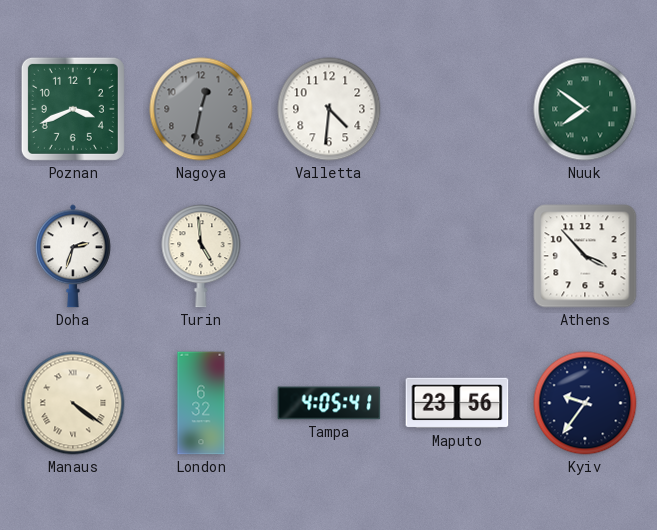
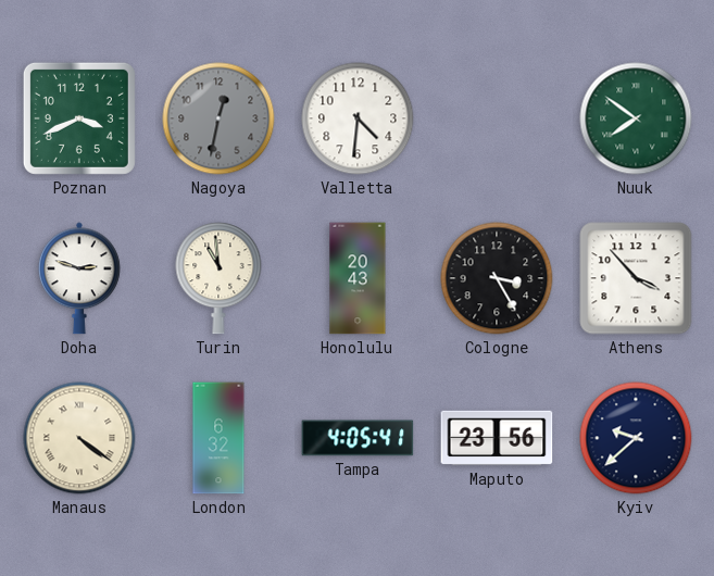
Doha: 2:33 -> 2:48 (80, 278)
Turin: 4:59 -> 10:59 (218, 278)
Honolulu: none -> 20:43 (358, 278)
Cologne: none -> 3:25 (497, 278)
Kyiv: 9:36 -> 9:38 (636, 438)
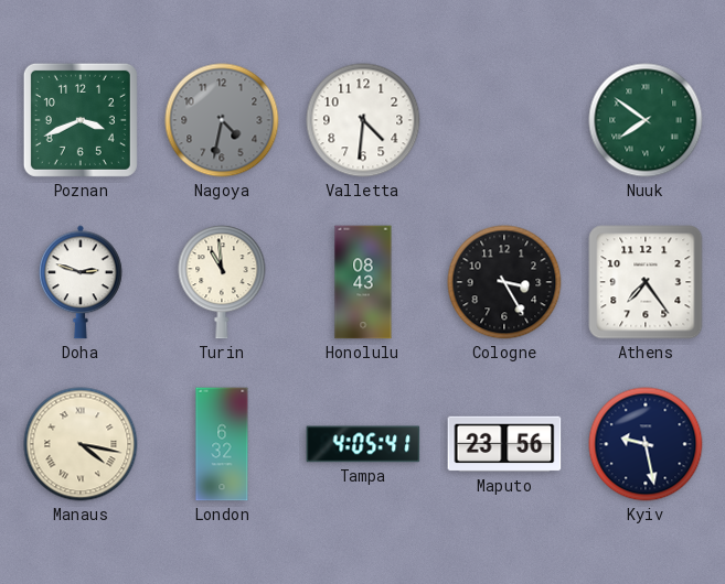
Nagoya: 12:32 -> 4:32 (222, 120)
Honolulu: 20:43 -> 08:43 (363, 282)
Athens: 3:53 -> 7:24 (646, 282)
Manaus: 4:21 -> 4:17 (81, 444)
Kyiv: 9:38 -> 9:28 (646, 444)
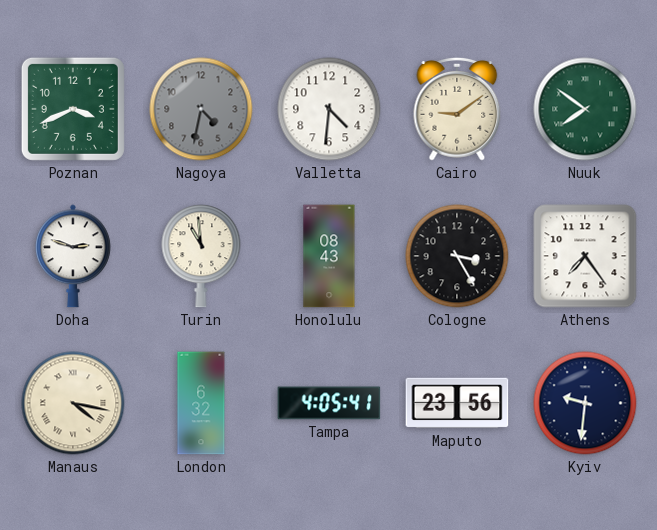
Cairo: none -> 9:09 (457, 109)
Kyiv: 9:28 -> 9:31 (585, 403)
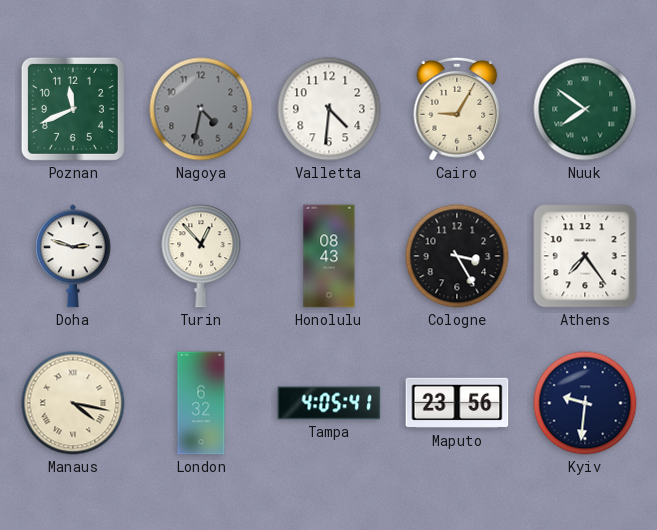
Poznan: 3:41 -> 11:41 (73, 109)
Cairo: 9:09 -> 9:05 (457, 109)
Turin: 10:59 -> 12:53 (201, 256)
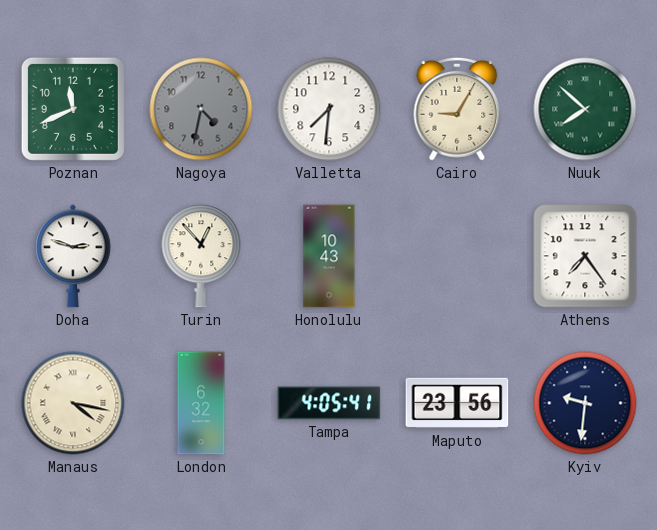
Valletta: 4:31 -> 7:31 (329, 109)
Nuuk: 7:51 -> 7:52 (585, 109)
Honolulu: 08:43 -> 10:43 (329, 256)
Cologne: 3:25 -> none (457, 256)
